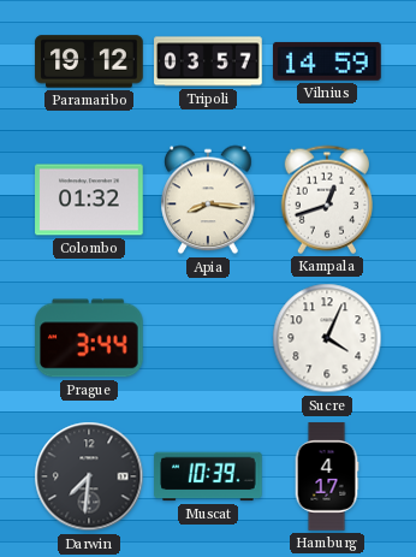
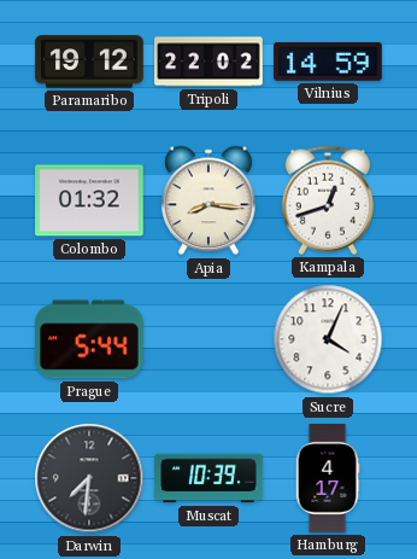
Tripoli: 03:57 -> 22:02 (208, 62)
Prague: 3:44 -> 5:44 (90, 339)
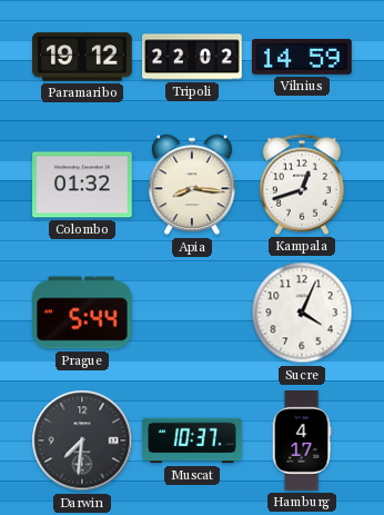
Muscat: 10:39 -> 10:37 (192, 440)
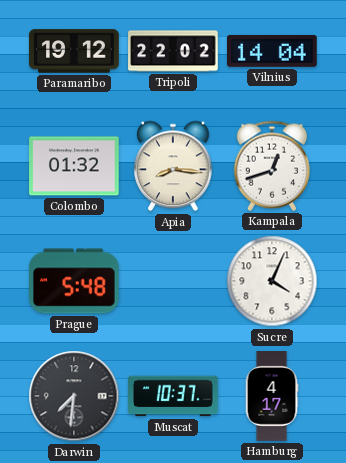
Vilnius: 14:59 -> 14:04 (273, 51)
Prague: 5:44 -> 5:48 (75, 281)
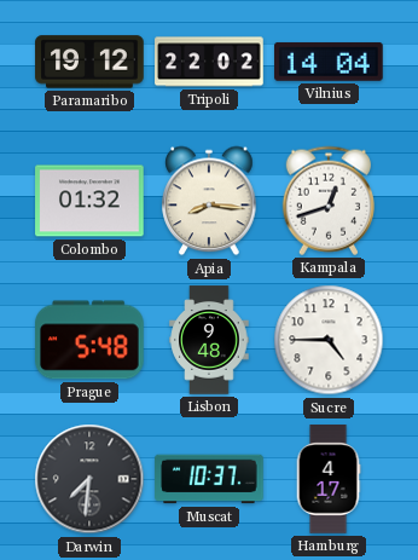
Lisbon: none -> 9:48 (209, 340)
Sucre: 4:04 -> 4:45 (329, 340)
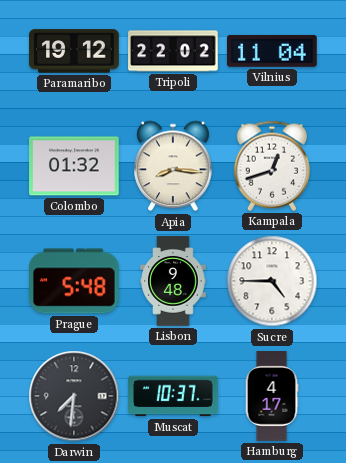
Vilnius: 14:04 -> 11:04 (273, 51)
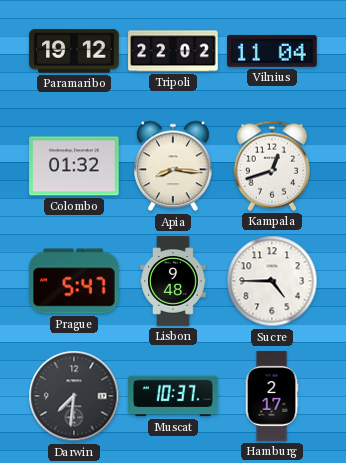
Prague: 5:48 -> 5:47 (75, 281)
Hamburg: 4:17 -> 2:17 (272, 396)
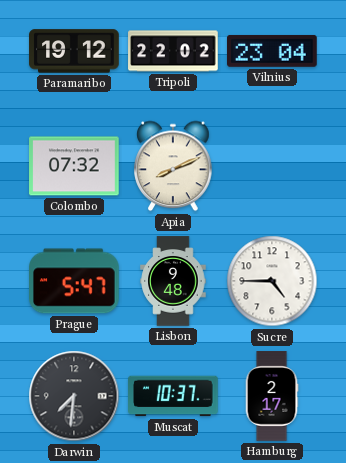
Vilnius: 11:04 -> 23:04 (273, 51)
Colombo: 01:32 -> 07:32 (74, 166)
Apia: 8:16 -> 8:11 (173, 166)
Kampala: 12:42 -> none (271, 166)
